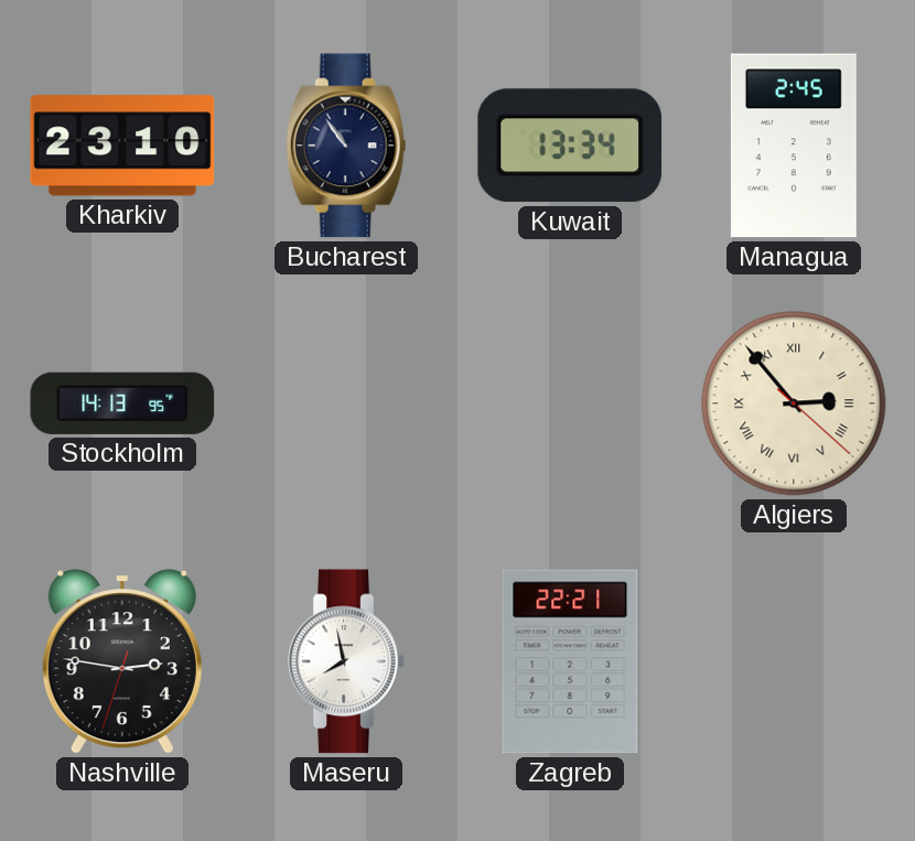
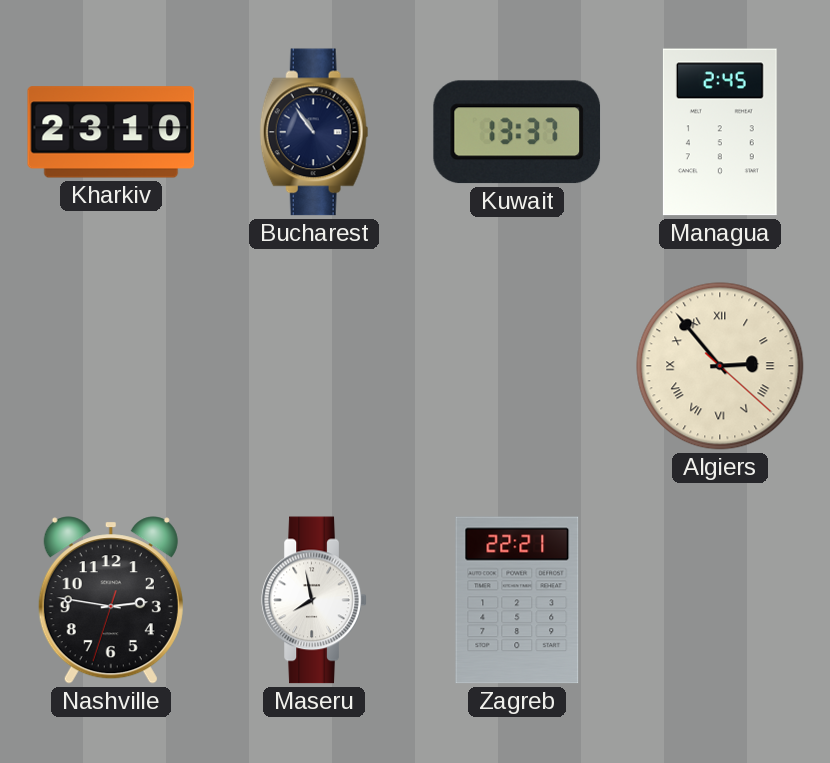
Kuwait: 13:34 -> 13:37 (517, 132)
Stockholm: 14:13 -> none (122, 403)
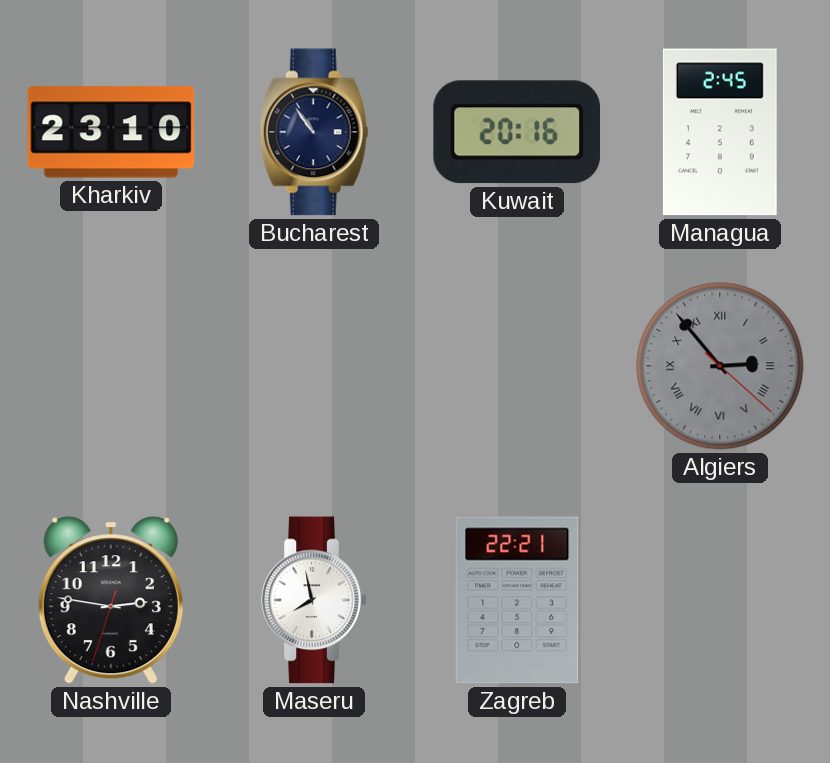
Kuwait: 13:37 -> 20:16 (517, 132)
Algiers dial: cream -> grey (720, 366)
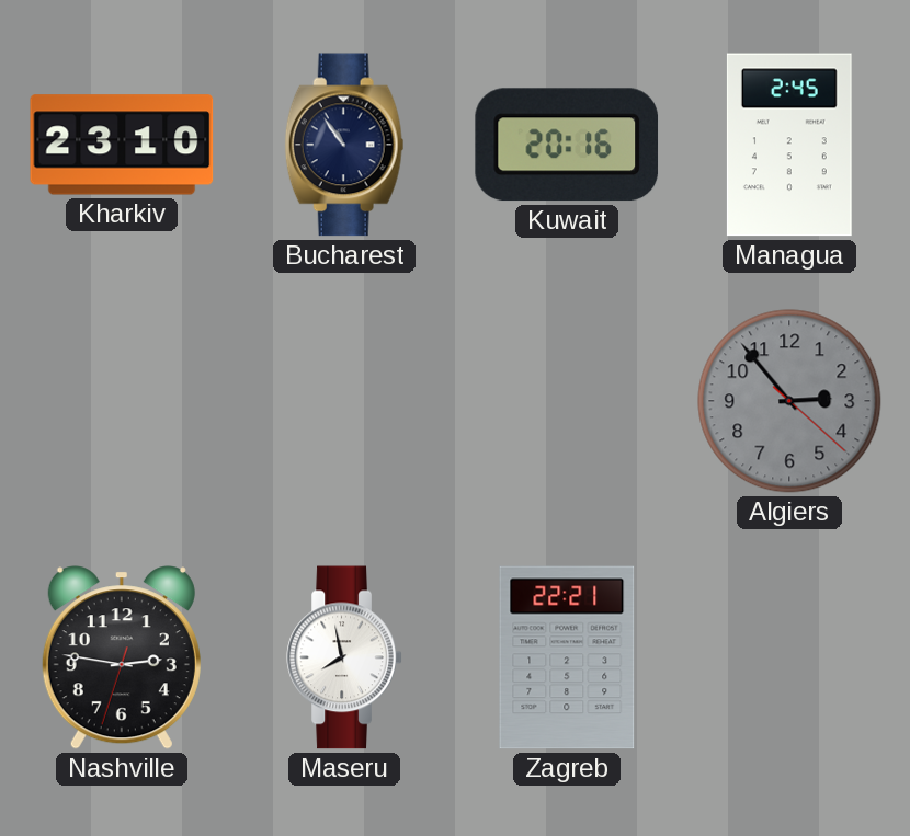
Algiers numerals: Roman -> Arabic (789, 401)
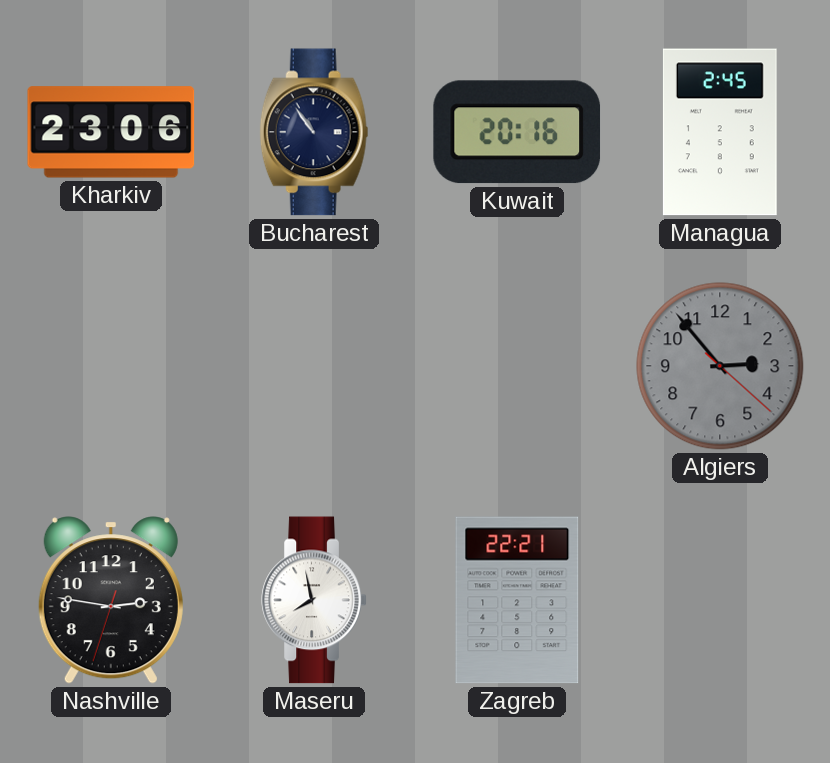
Kharkiv: 23:10 -> 23:06 (111, 132)
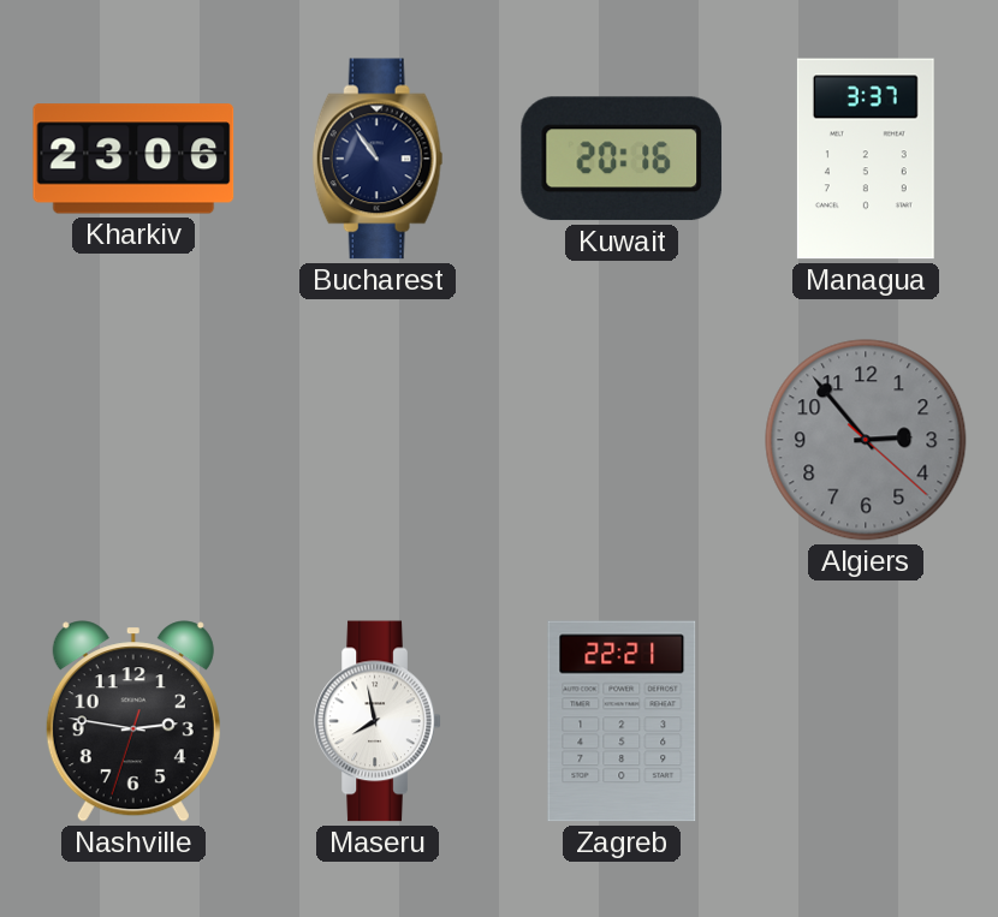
Managua: 2:45 -> 3:37 (866, 159)
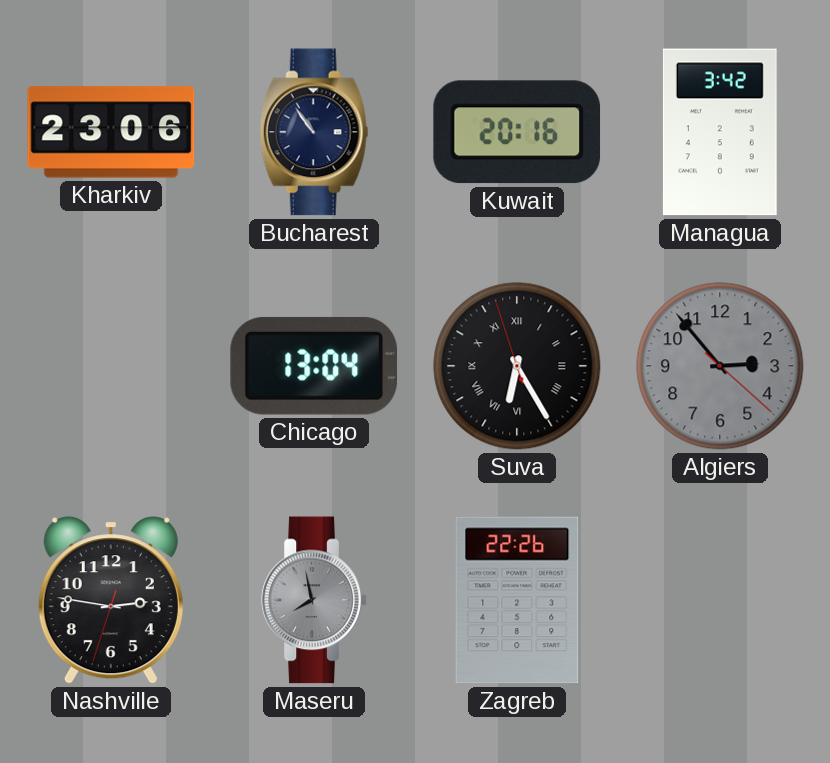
Managua: 3:37 -> 3:42 (720, 132)
Chicago: none -> 13:04 (314, 366)
Suva: none -> 6:24 (517, 366)
Maseru dial: white -> grey (314, 600)
Zagreb: 22:21 -> 22:26 (517, 600)
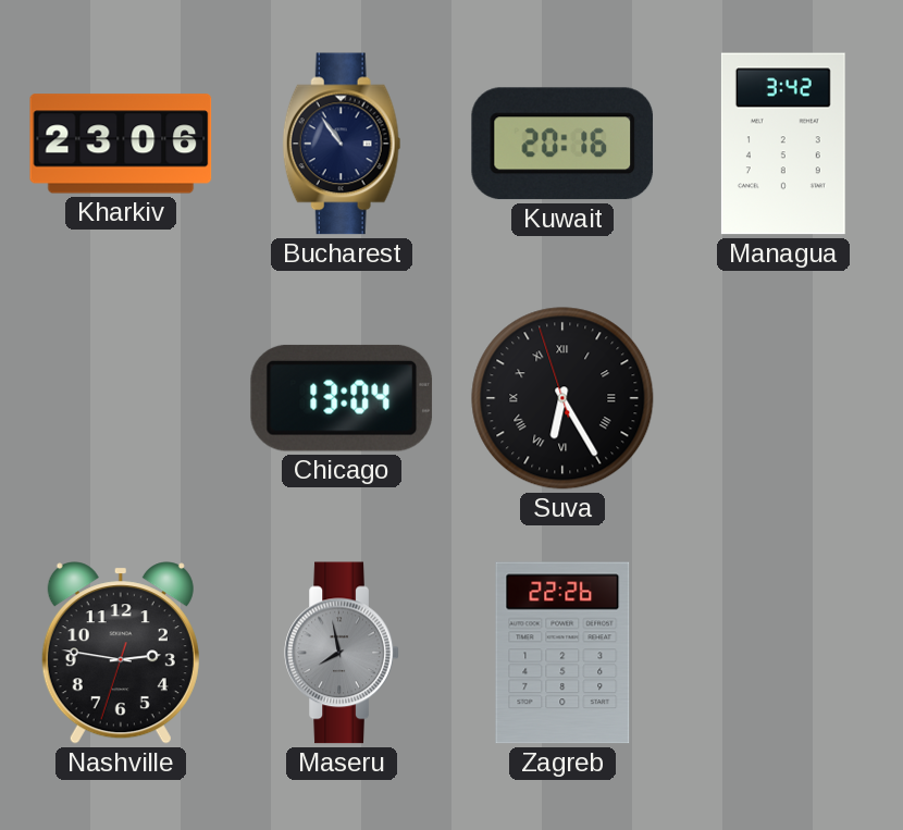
Algiers: 2:53 -> none (720, 366)
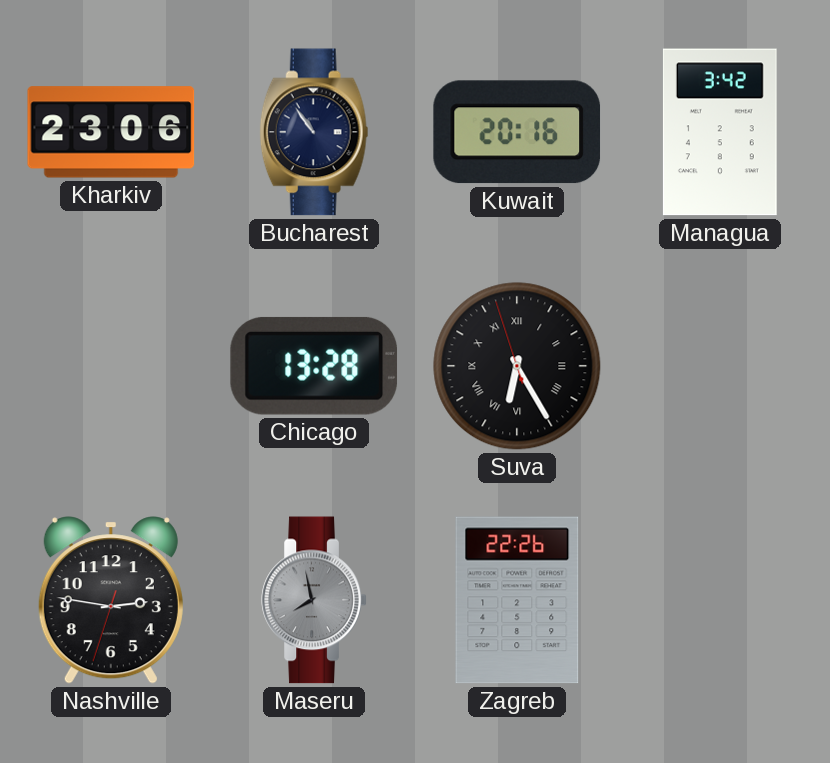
Chicago: 13:04 -> 13:28 (314, 366)
